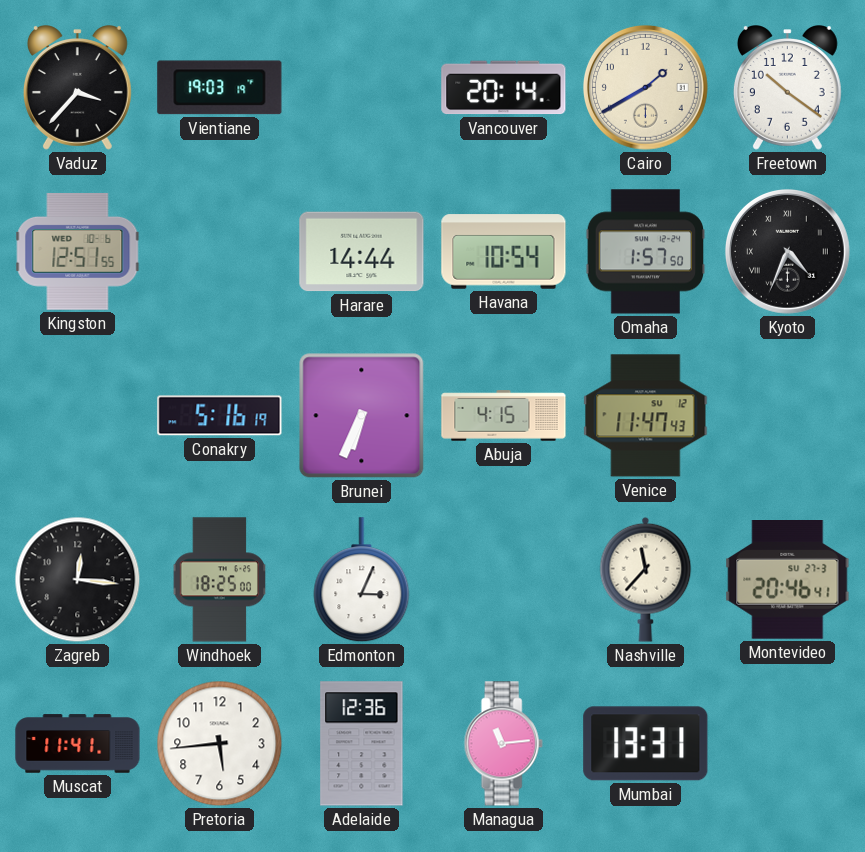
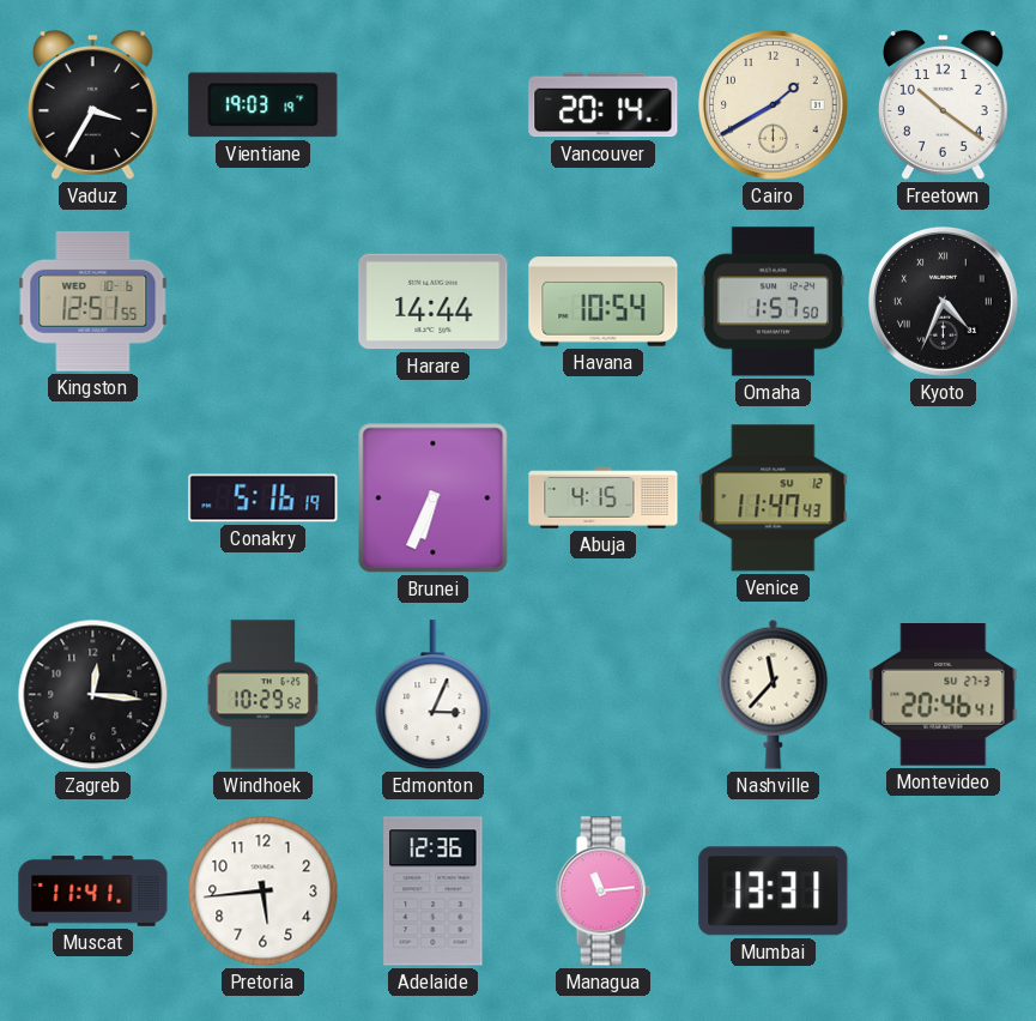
Vaduz: 3:37 -> 3:35 (92, 105)
Windhoek: 18:25 -> 10:29 (263, 695)
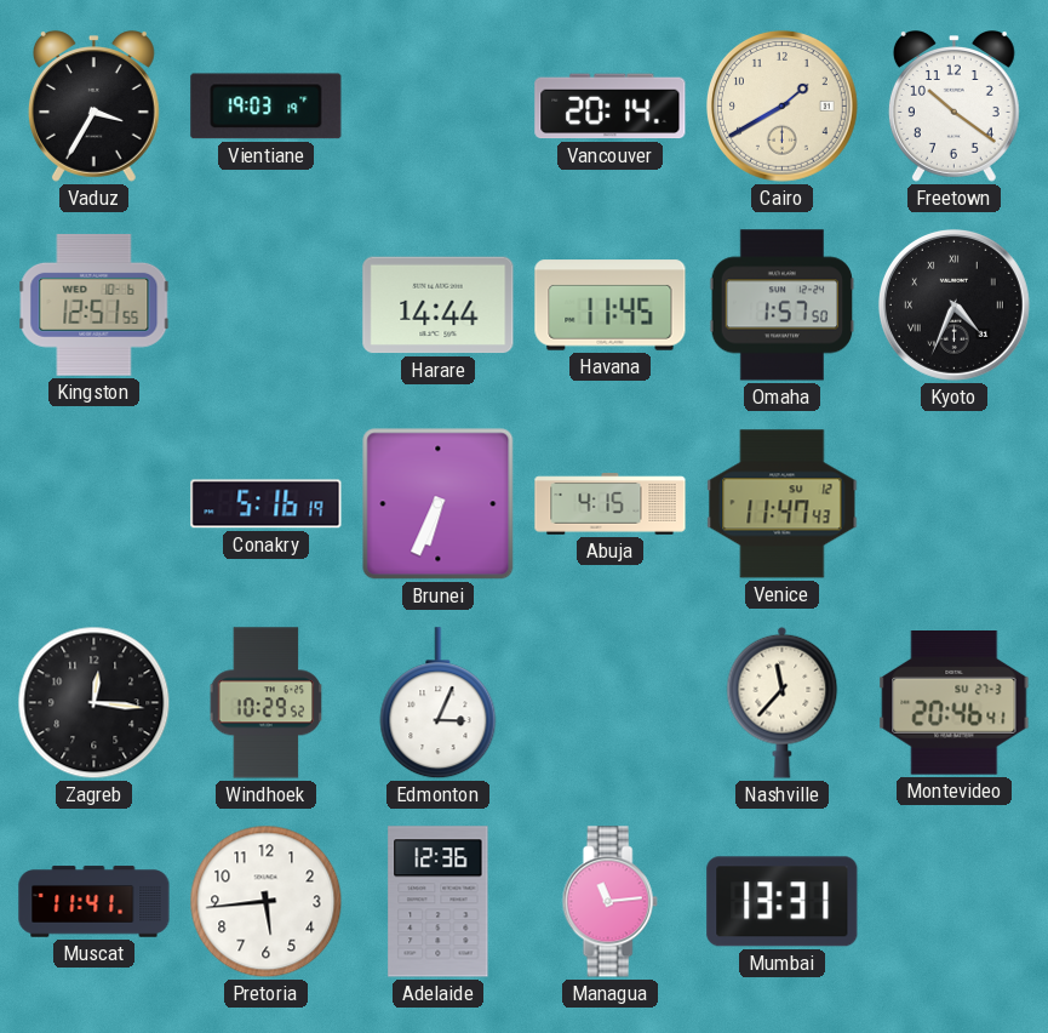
Havana: 10:54 -> 11:45 (611, 306)
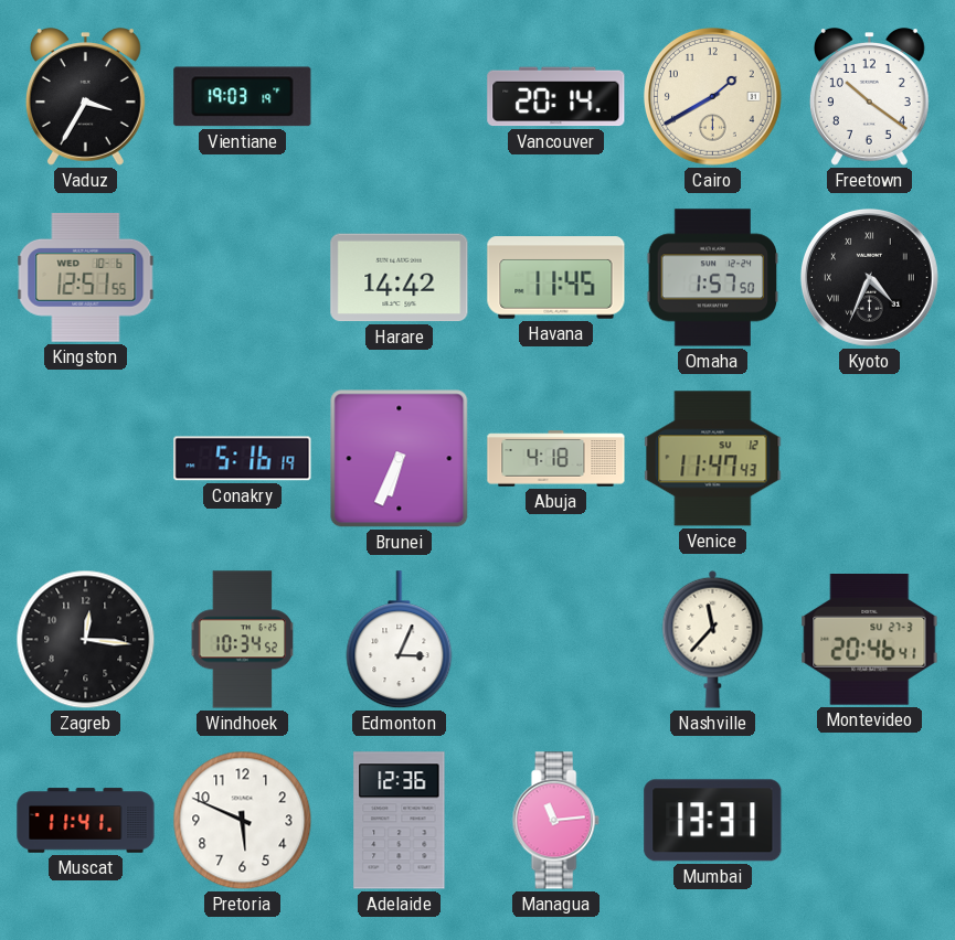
Harare: 14:44 -> 14:42 (400, 278)
Abuja: 4:15 -> 4:18 (556, 459)
Windhoek: 10:29 -> 10:34 (243, 640)
Pretoria: 5:44 -> 5:49 (243, 821)
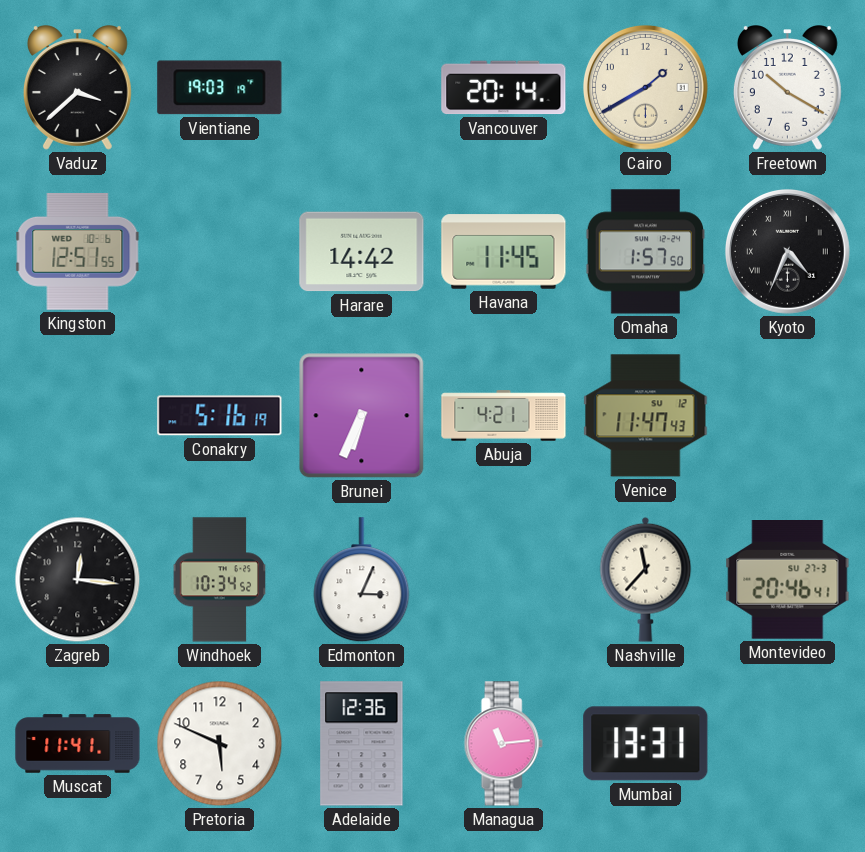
Vaduz: 3:35 -> 3:38 (77, 88)
Freetown: 10:21 -> 10:20 (787, 88)
Abuja: 4:18 -> 4:21 (504, 416)
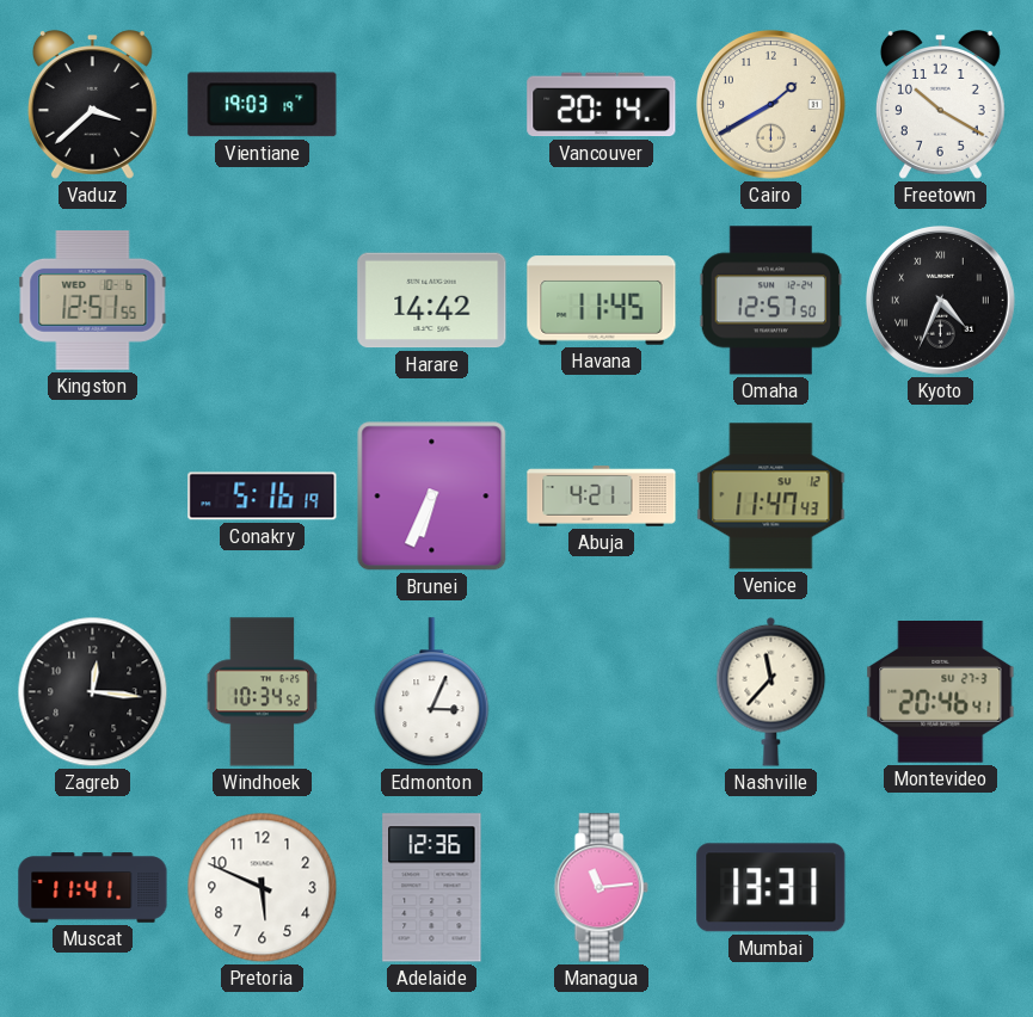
Omaha: 1:57 -> 12:57 (771, 301)
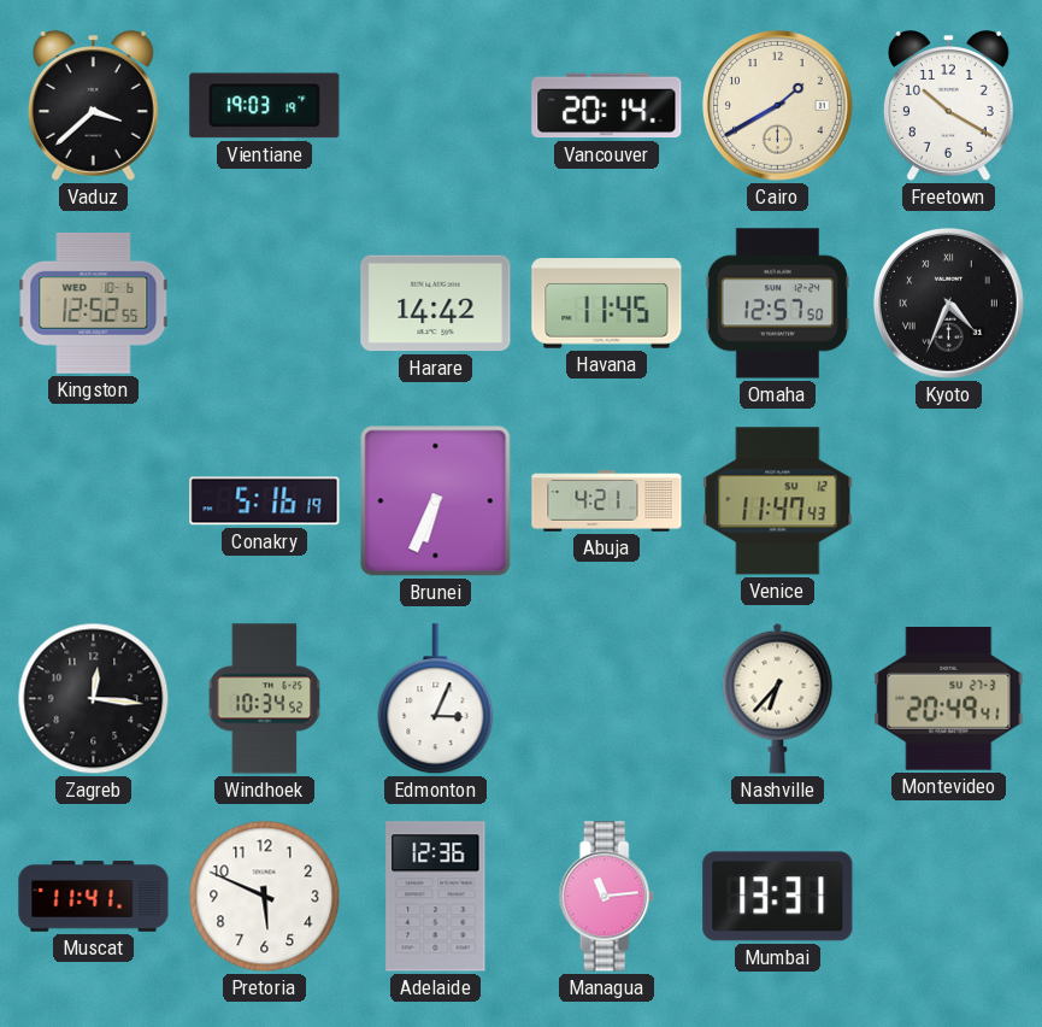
Kingston: 12:51 -> 12:52 (94, 303)
Nashville: 11:37 -> 6:37 (778, 698)
Montevideo: 20:46 -> 20:49 (949, 699)
